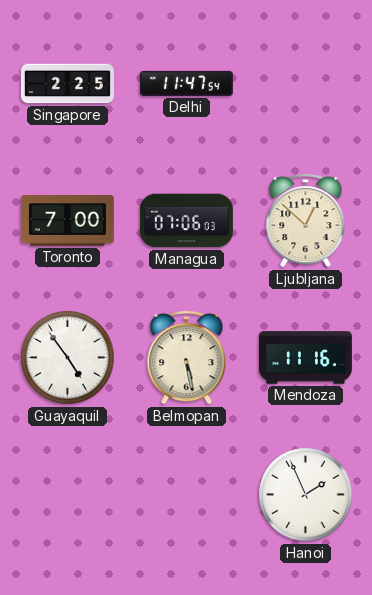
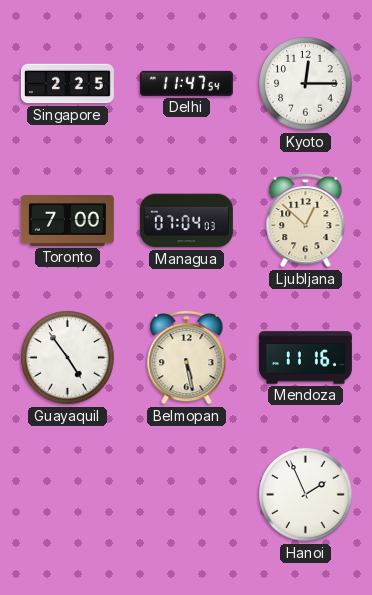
Kyoto: none -> 12:15 (306, 84)
Managua: 07:06 -> 07:04 (186, 221)
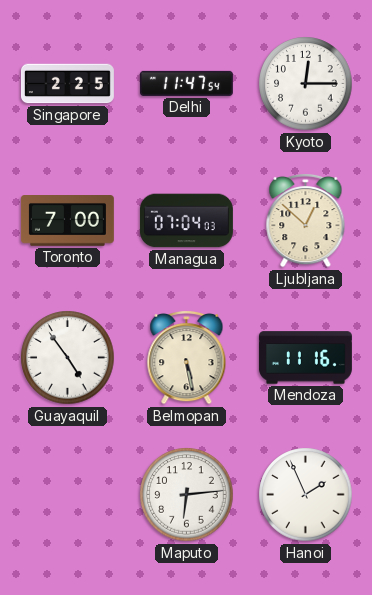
Maputo: none -> 6:14 (187, 495)
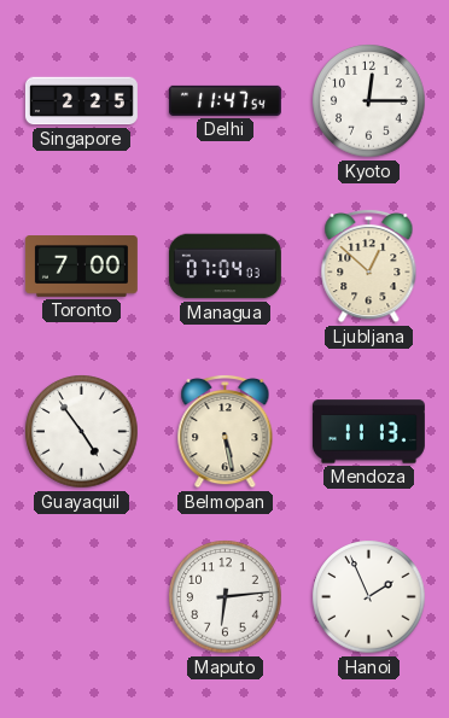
Mendoza: 11:16 -> 11:13 (368, 432)
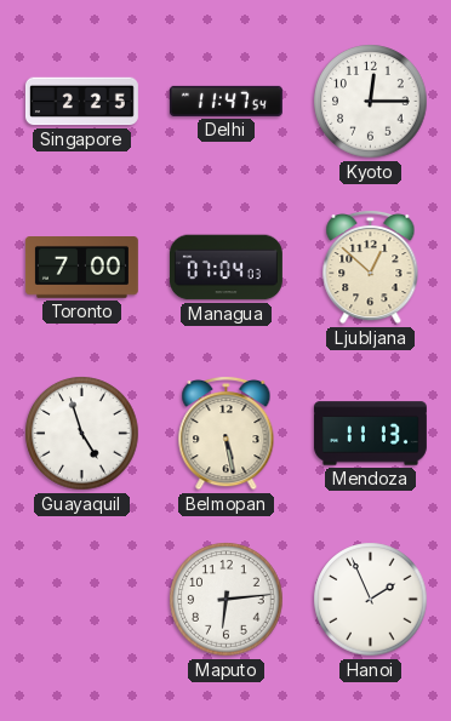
Guayaquil: 4:54 -> 4:57 (82, 434)
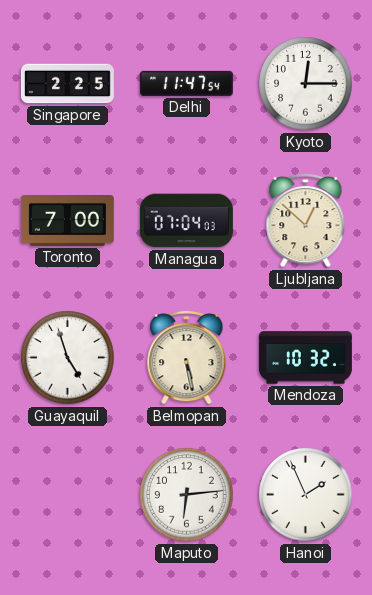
Mendoza: 11:13 -> 10:32 (305, 358)
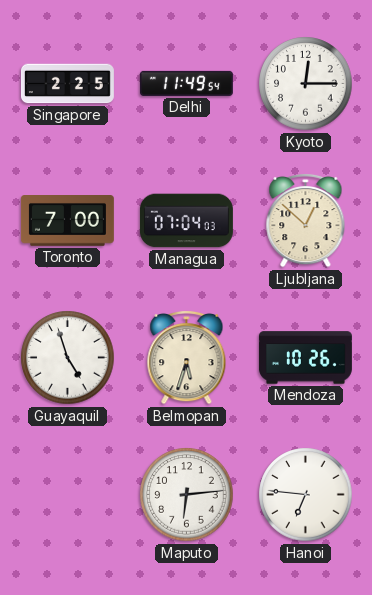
Delhi: 11:47 -> 11:49 (186, 83)
Belmopan: 5:28 -> 5:33 (187, 357)
Mendoza: 10:32 -> 10:26 (305, 358)
Hanoi: 1:56 -> 6:46 (306, 495)
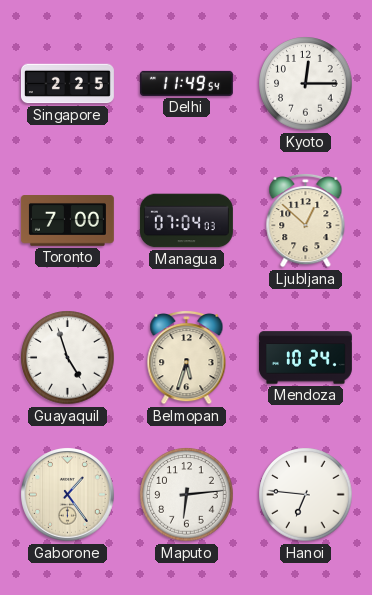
Mendoza: 10:26 -> 10:24 (305, 358)
Gaborone: none -> 1:24 (68, 495)
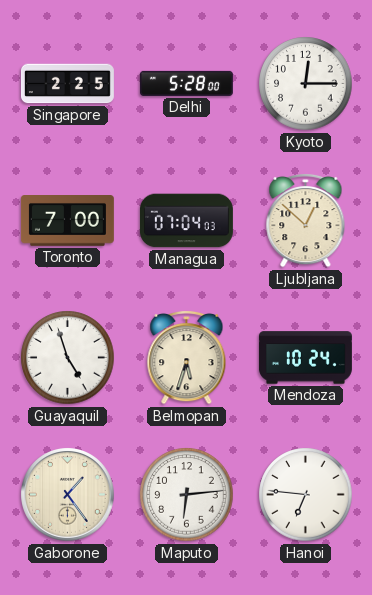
Delhi: 11:49 -> 5:28 (186, 83)
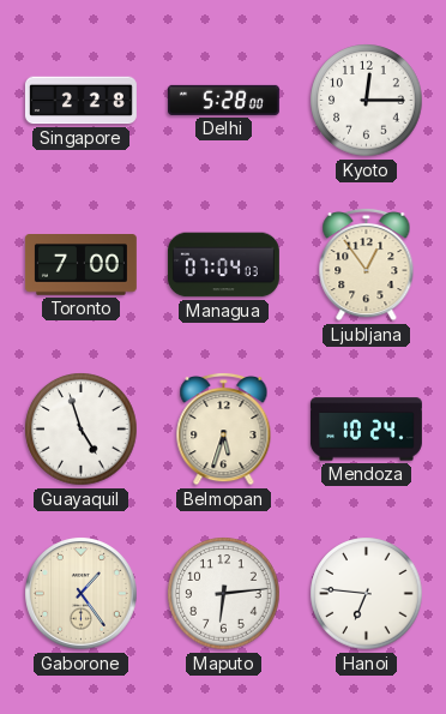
Singapore: 2:25 -> 2:28 (80, 101)
Ljubljana: 12:52 -> 12:54 (367, 264)
